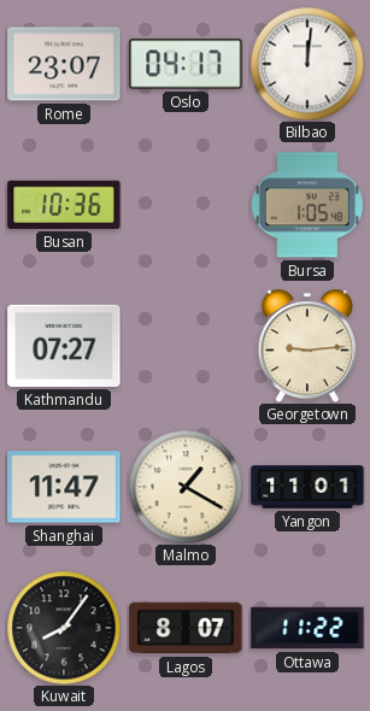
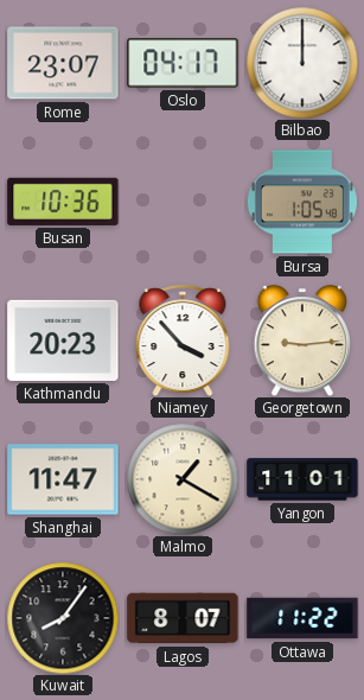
Bilbao: 12:01 -> 12:00 (302, 63)
Kathmandu: 07:27 -> 20:23 (63, 341)
Niamey: none -> 3:53 (183, 341)
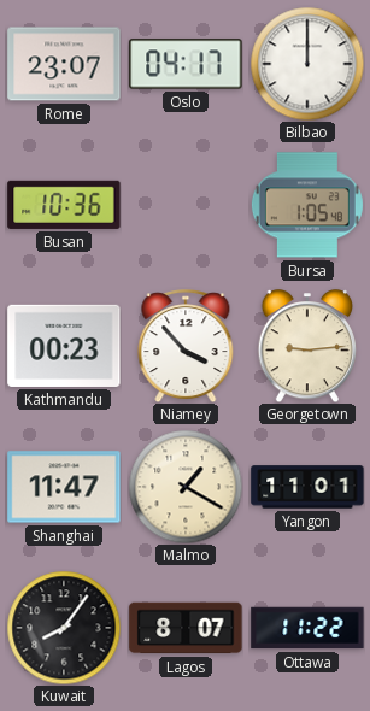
Kathmandu: 20:23 -> 00:23 (64, 346)
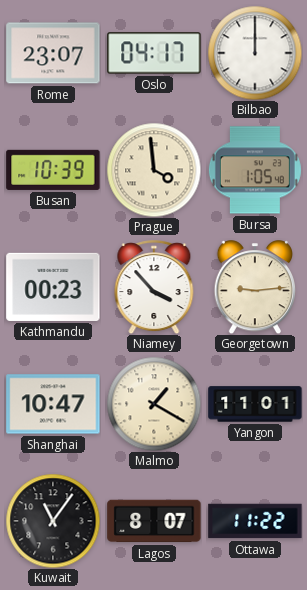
Busan: 10:36 -> 10:39 (53, 170)
Prague: none -> 3:59 (154, 170)
Shanghai: 11:47 -> 10:47 (53, 404)
Kuwait: 8:06 -> 11:06 (53, 521)
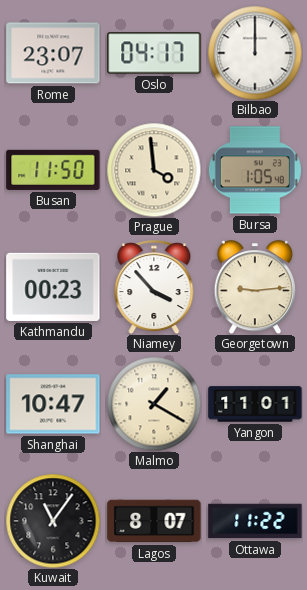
Busan: 10:39 -> 11:50 (53, 170)
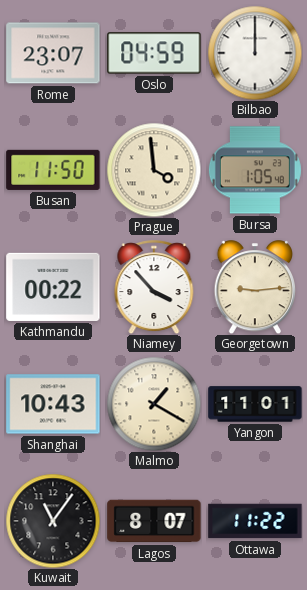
Oslo: 04:17 -> 04:59 (154, 53)
Kathmandu: 00:23 -> 00:22 (53, 287)
Shanghai: 10:47 -> 10:43 (53, 404)
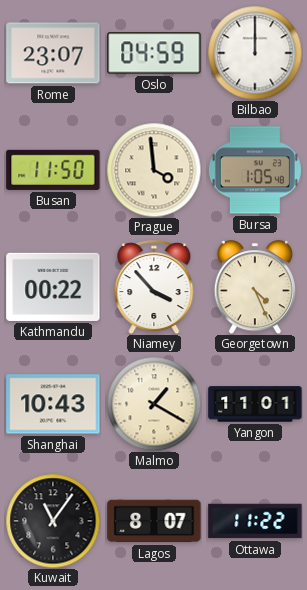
Georgetown: 9:14 -> 4:26 (254, 287)
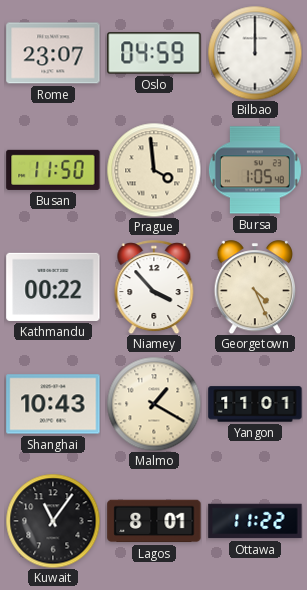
Lagos: 8:07 -> 8:01 (154, 521)
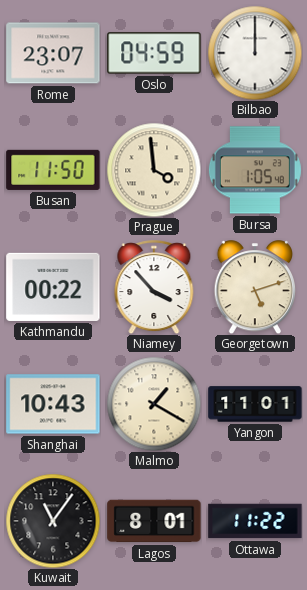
Georgetown: 4:26 -> 5:12 (254, 287)
